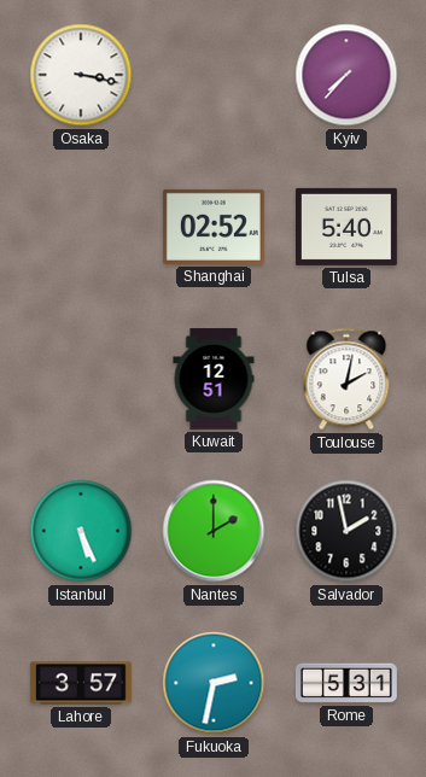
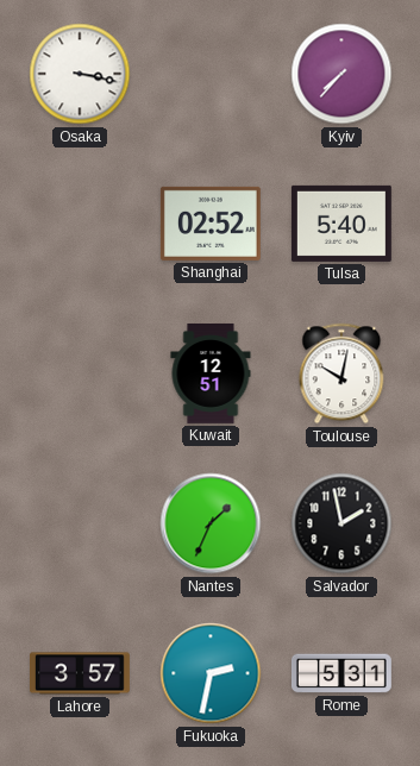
Toulouse: 2:02 -> 10:02 (341, 373)
Istanbul: 5:26 -> none (81, 531)
Nantes: 2:00 -> 1:34 (211, 523)
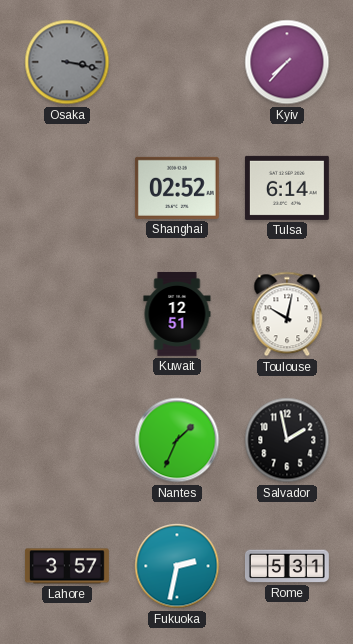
Osaka dial: white -> grey (67, 62)
Tulsa: 5:40 -> 6:14 (287, 188)
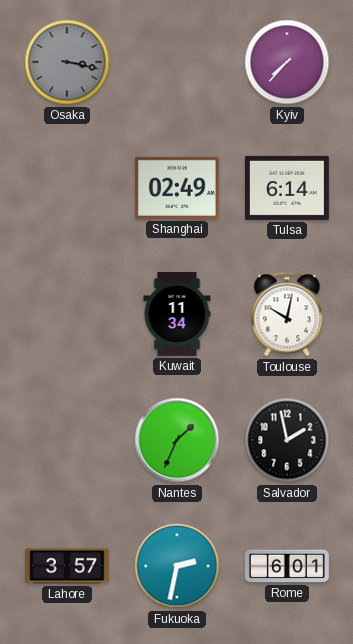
Shanghai: 02:52 -> 02:49 (177, 188)
Kuwait: 12:51 -> 11:34 (177, 314)
Rome: 5:31 -> 6:01 (287, 566)
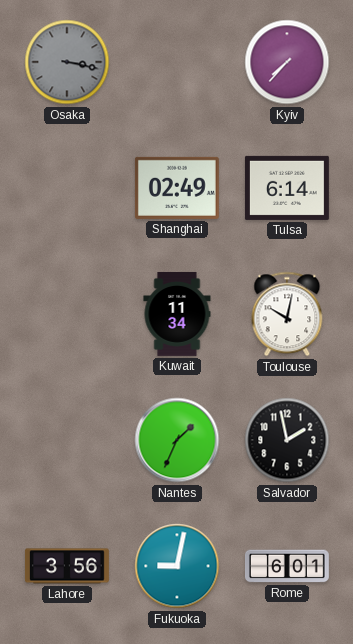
Lahore: 3:57 -> 3:56 (67, 566)
Fukuoka: 2:32 -> 9:02 (177, 566)
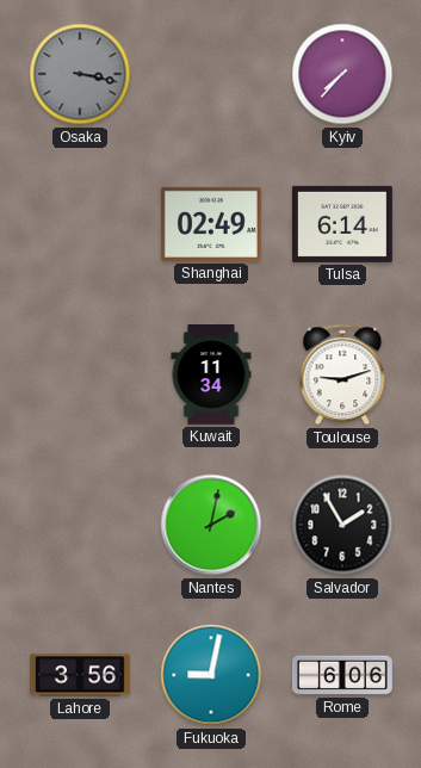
Toulouse: 10:02 -> 9:12 (342, 374)
Nantes: 1:34 -> 2:02 (211, 525)
Salvador: 1:58 -> 1:55 (342, 525)
Rome: 6:01 -> 6:06 (342, 675)
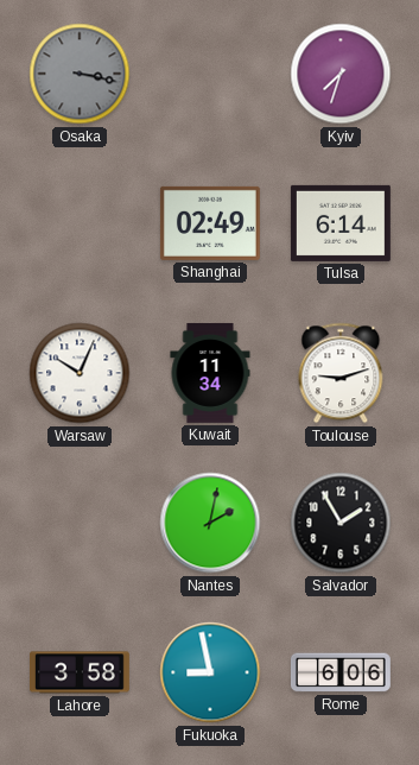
Kyiv: 7:37 -> 7:33 (341, 74)
Warsaw: none -> 10:04 (80, 373)
Lahore: 3:56 -> 3:58 (80, 672)
Fukuoka: 9:02 -> 8:58 (210, 672)
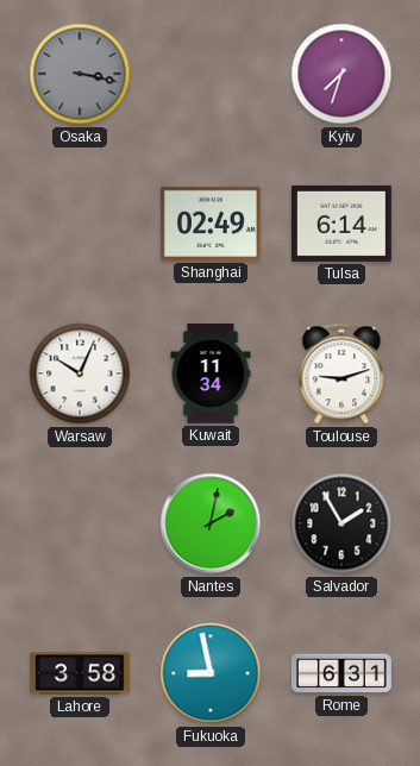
Rome: 6:06 -> 6:31 (341, 673)
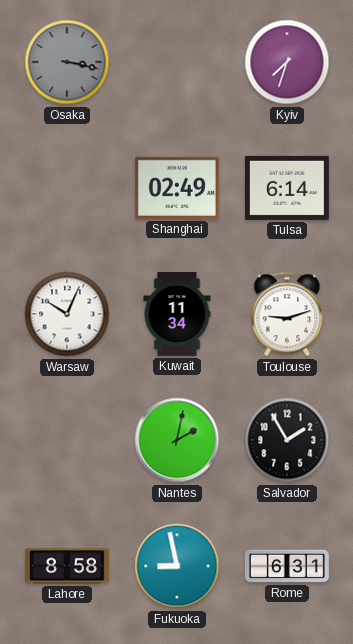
Lahore: 3:58 -> 8:58 (67, 566)
